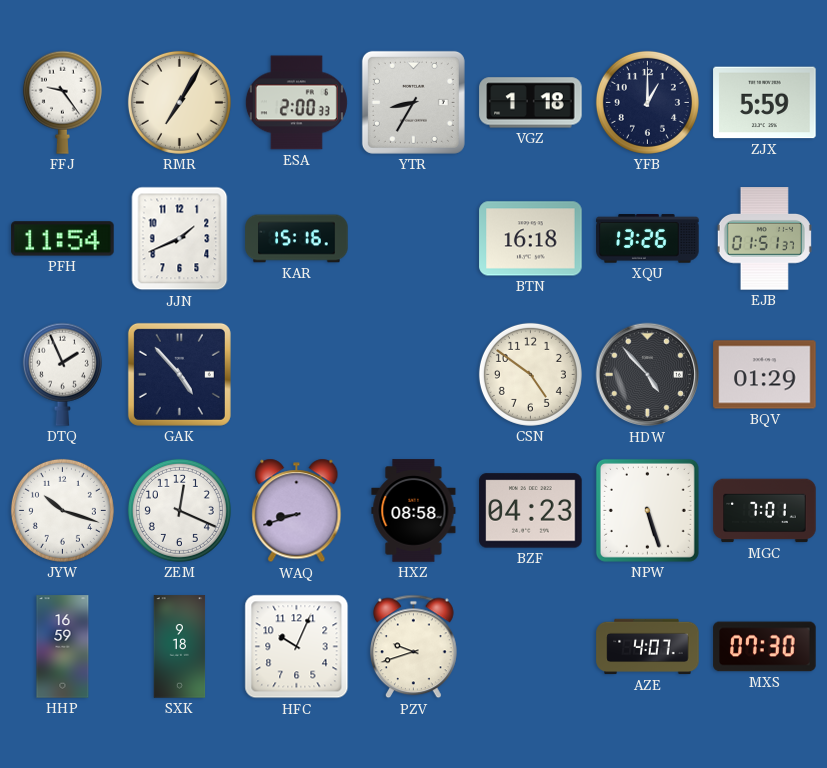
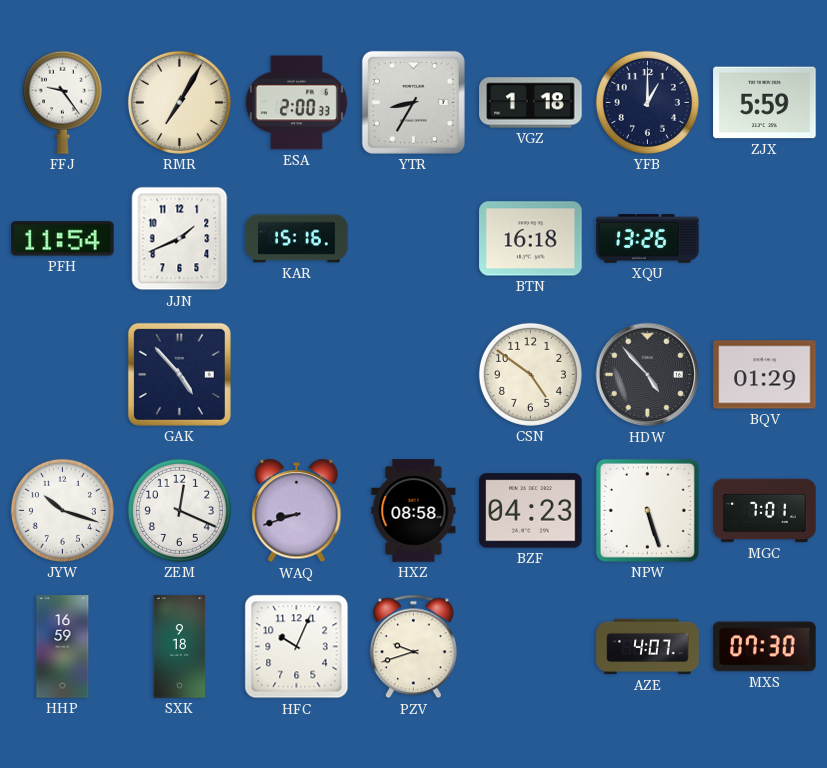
EJB: 01:51 -> none (764, 239)
DTQ: 1:56 -> none (62, 374)
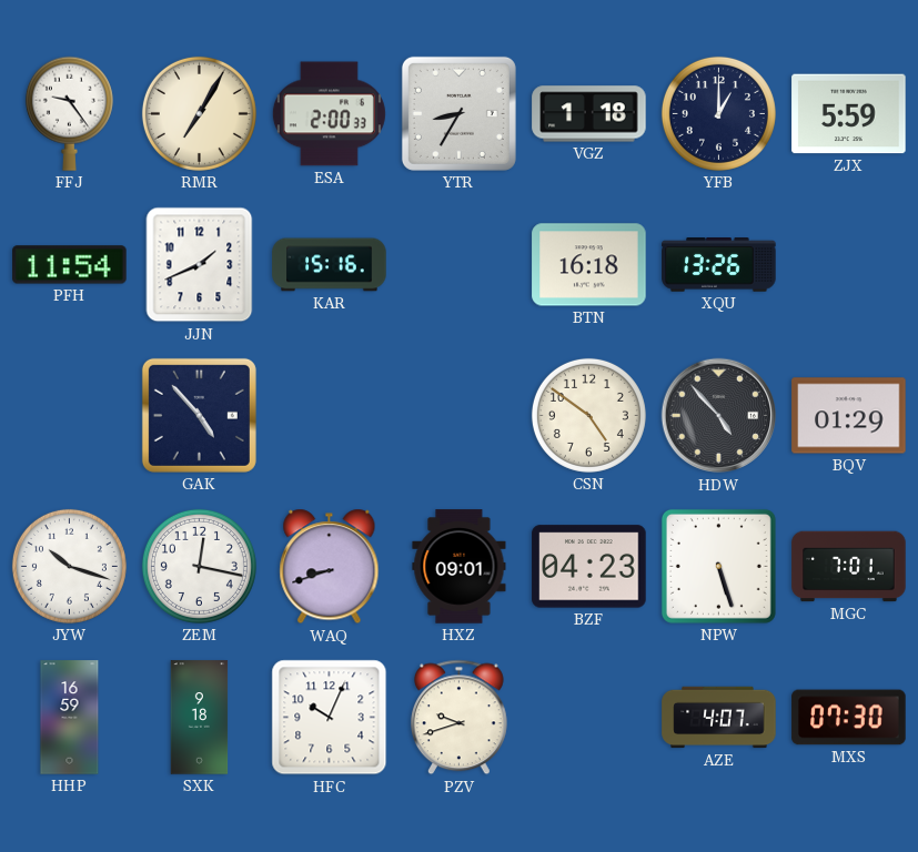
ZEM: 12:19 -> 12:17 (199, 566)
HXZ: 08:58 -> 09:01 (460, 567)
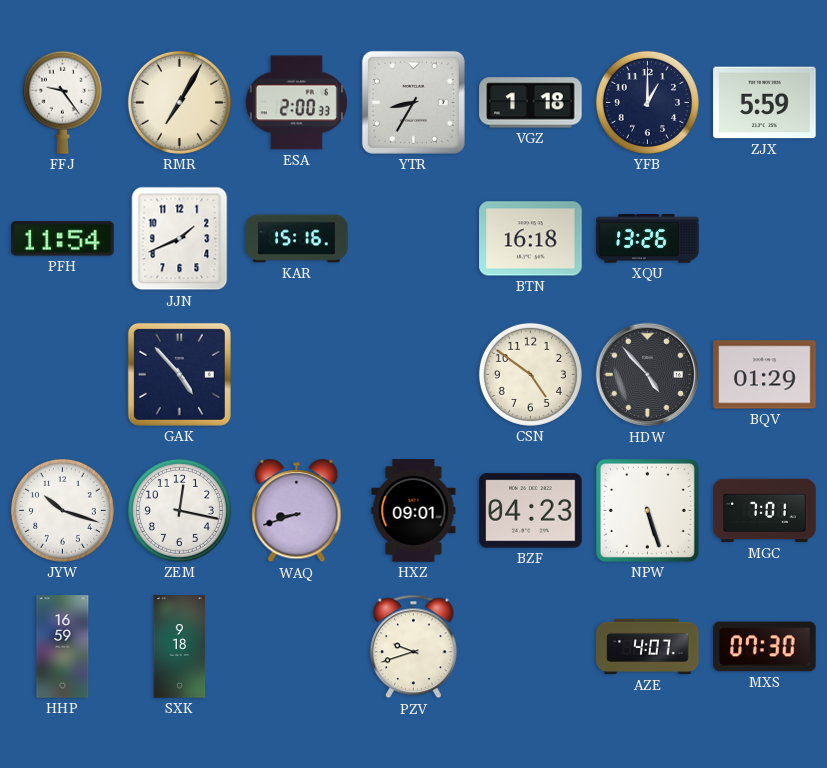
HFC: 10:04 -> none (330, 718)
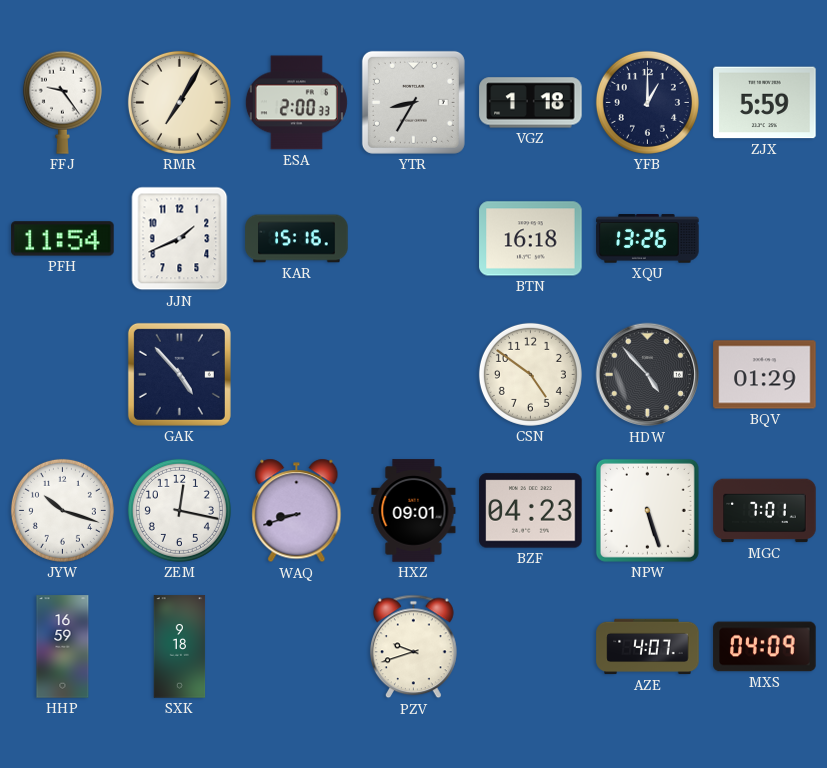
MXS: 07:30 -> 04:09 (765, 647)
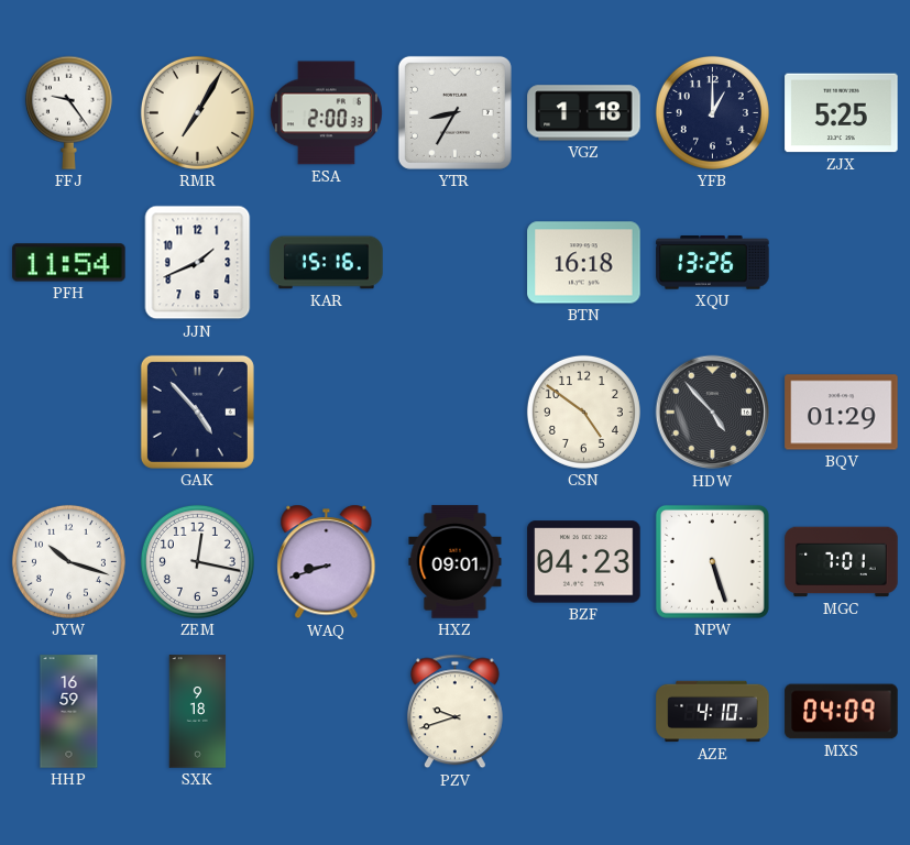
ZJX: 5:59 -> 5:25 (842, 113)
AZE: 4:07 -> 4:10 (713, 712)
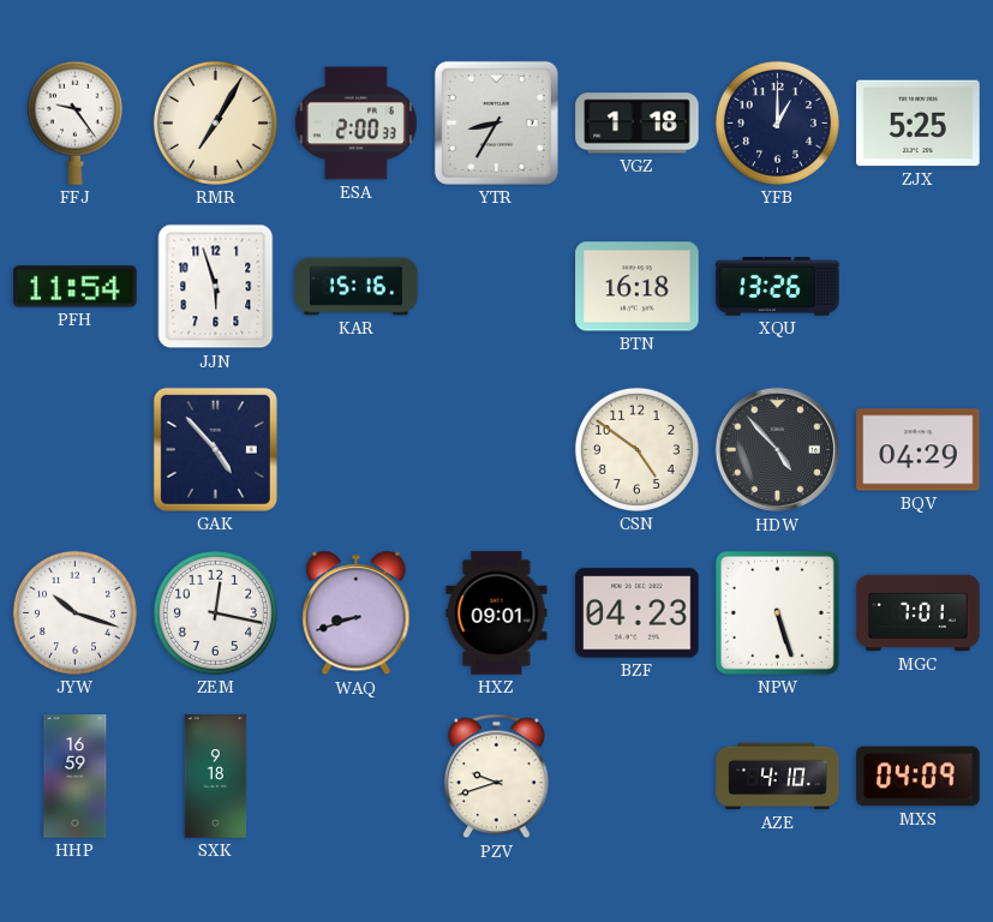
JJN: 1:41 -> 5:57 (216, 287)
BQV: 01:29 -> 04:29 (919, 450)
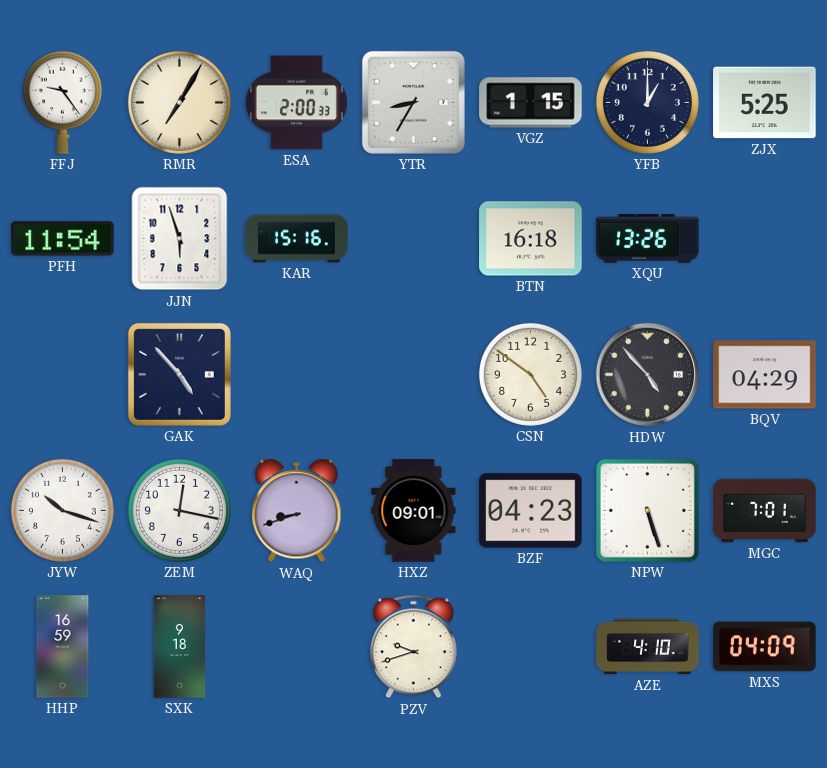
VGZ: 1:18 -> 1:15 (531, 103)
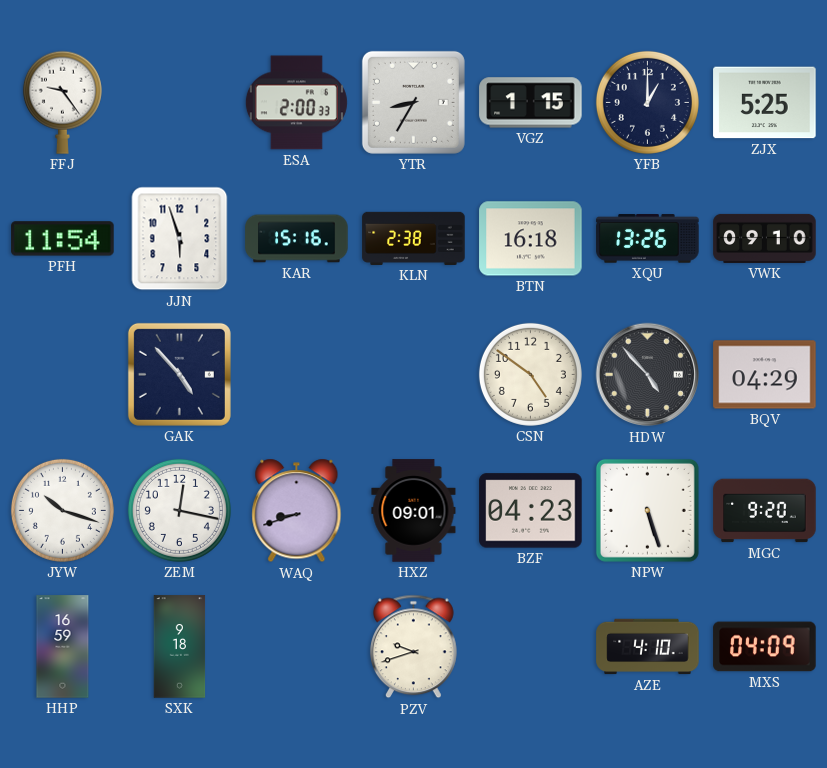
RMR: 7:05 -> none (179, 102)
KLN: none -> 2:38 (414, 238)
VWK: none -> 09:10 (765, 238)
MGC: 7:01 -> 9:20 (765, 511)
